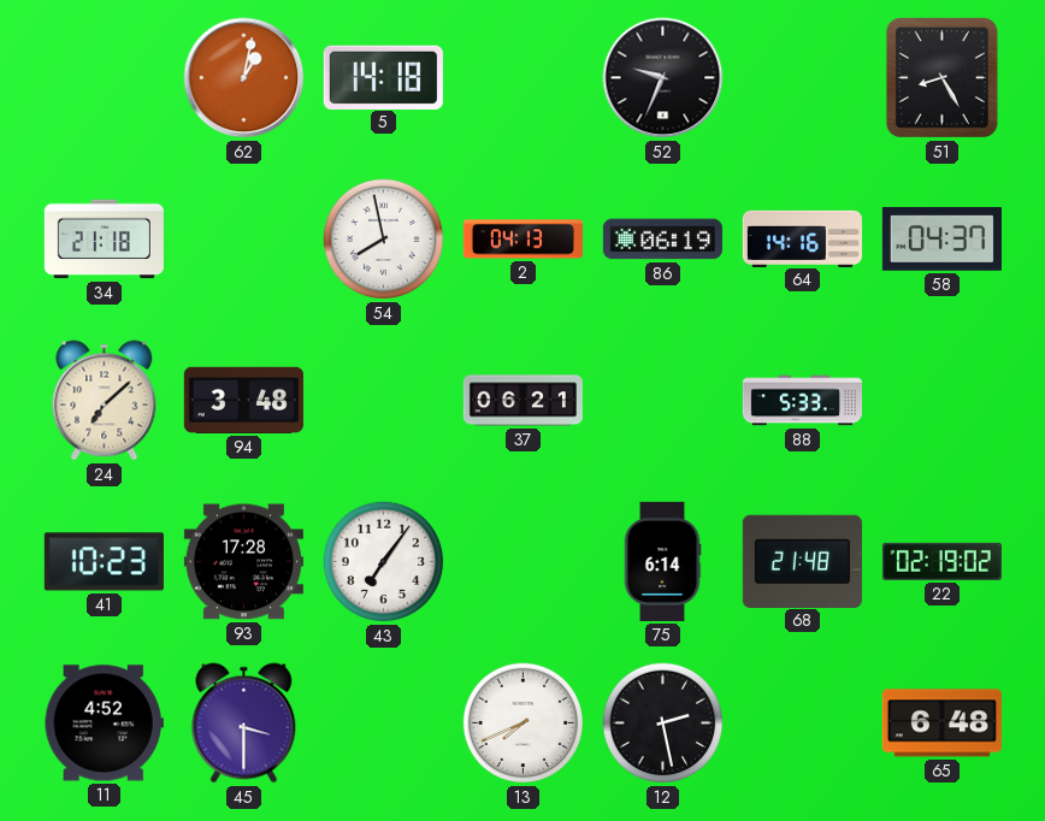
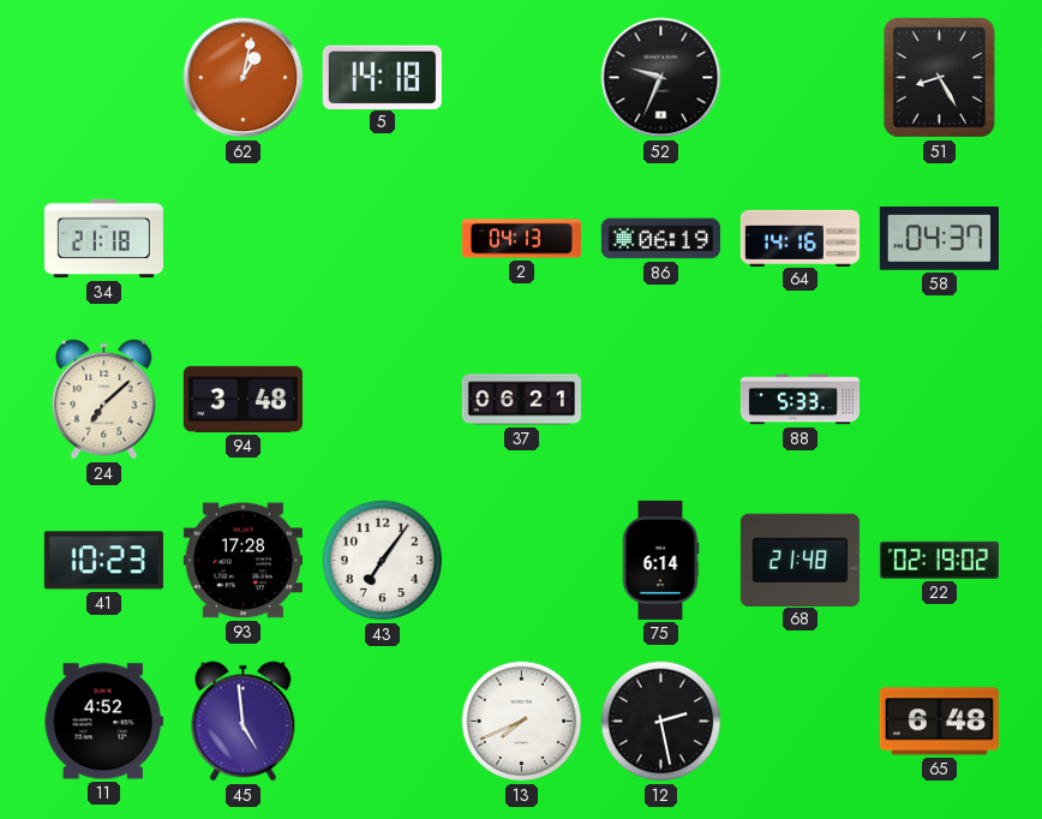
54: 7:58 -> none (384, 240)
45: 3:30 -> 4:59 (244, 722)
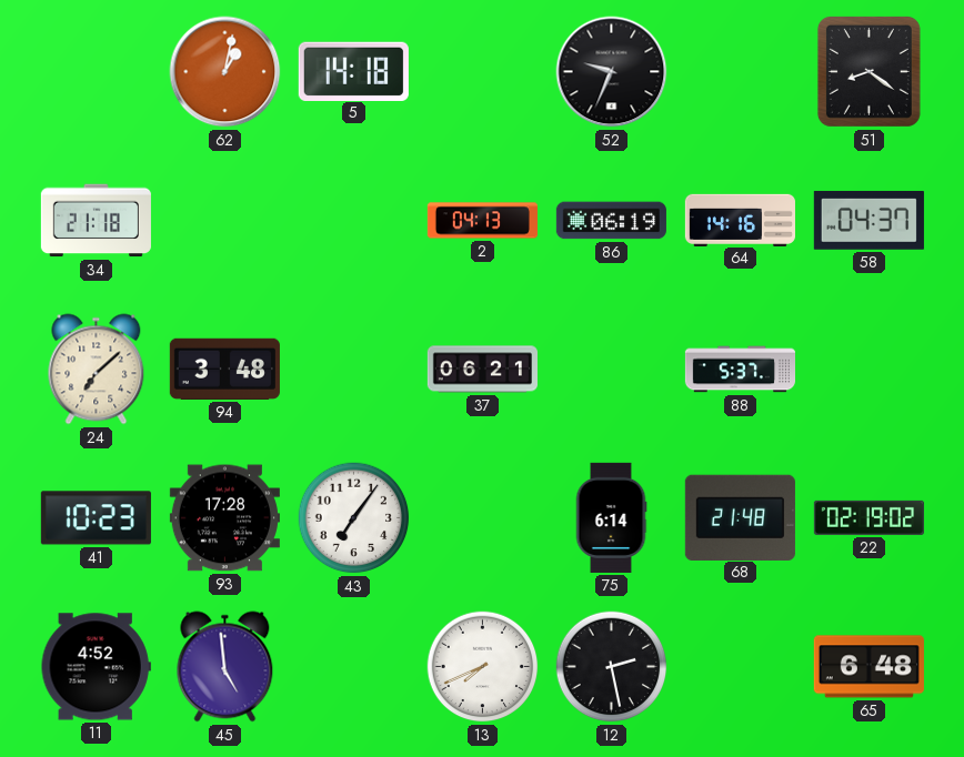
51: 8:25 -> 8:21 (868, 71)
88: 5:33 -> 5:37 (740, 370)
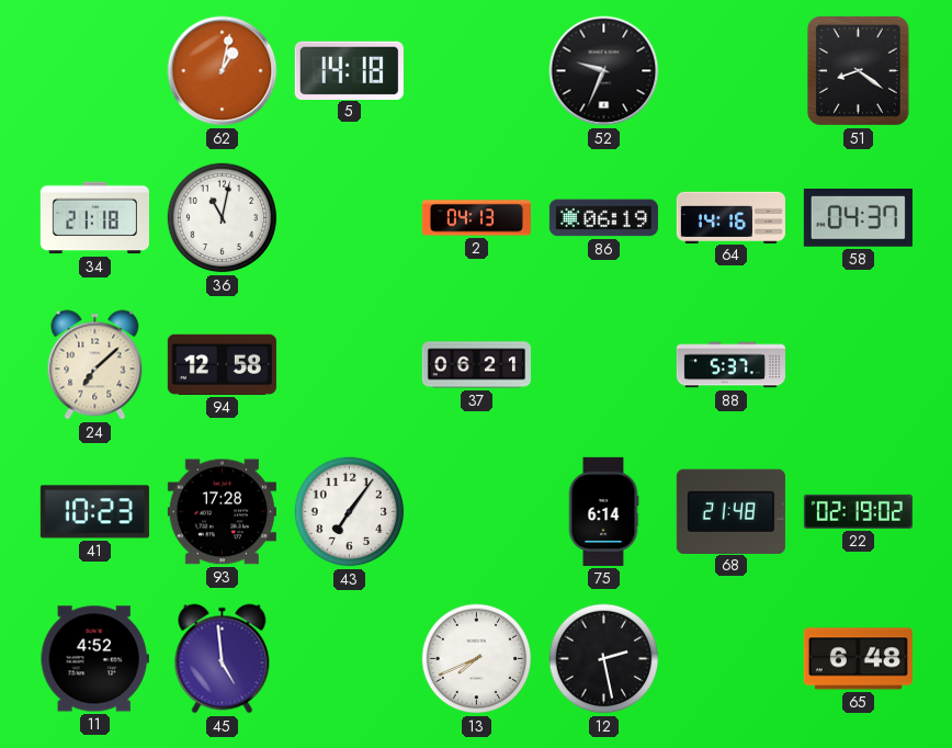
36: none -> 11:02 (223, 218)
94: 3:48 -> 12:58 (222, 364)
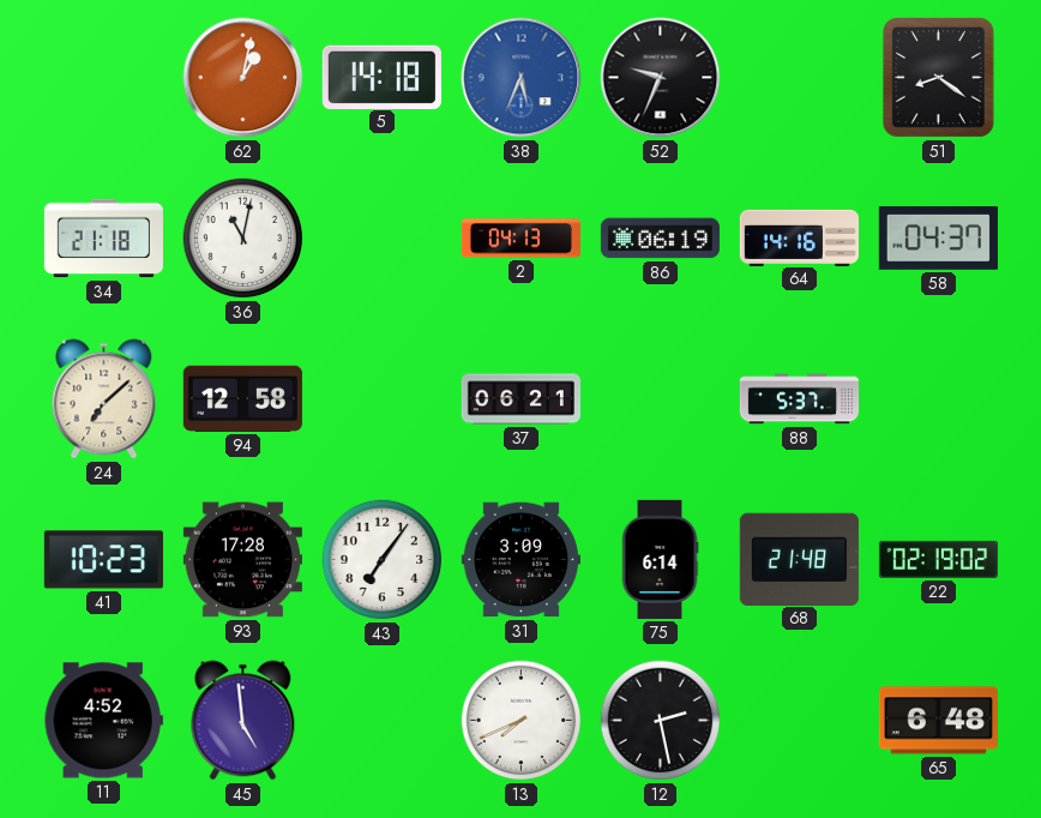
38: none -> 5:34 (522, 78)
31: none -> 3:09 (520, 560)
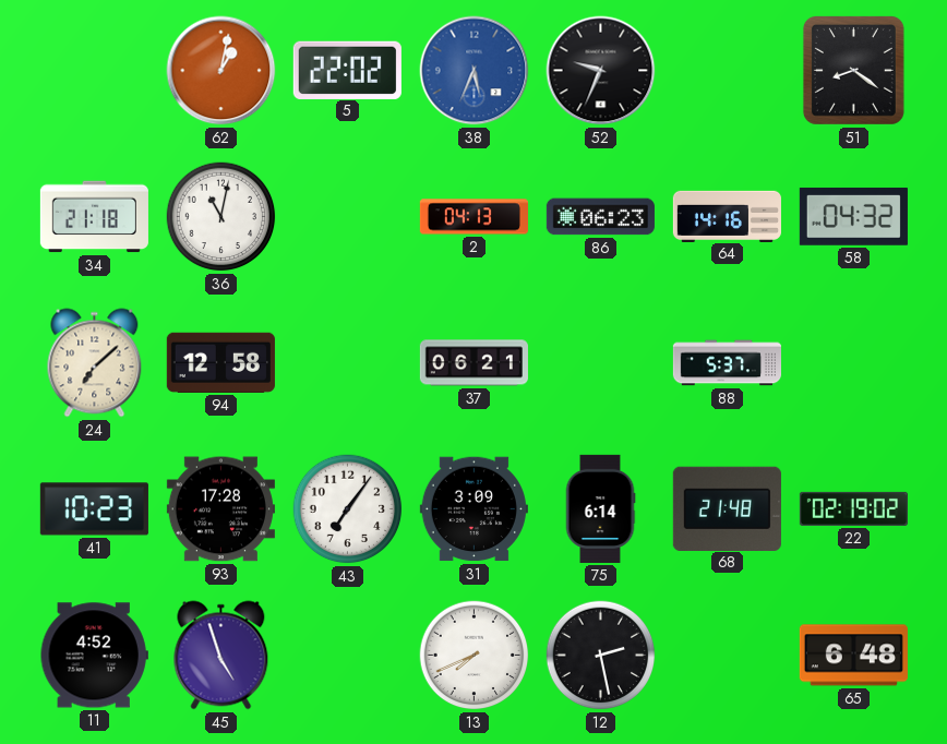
5: 14:18 -> 22:02 (347, 70)
86: 06:19 -> 06:23 (600, 217)
58: 04:37 -> 04:32 (853, 216)
45: 4:59 -> 4:57 (221, 656)
